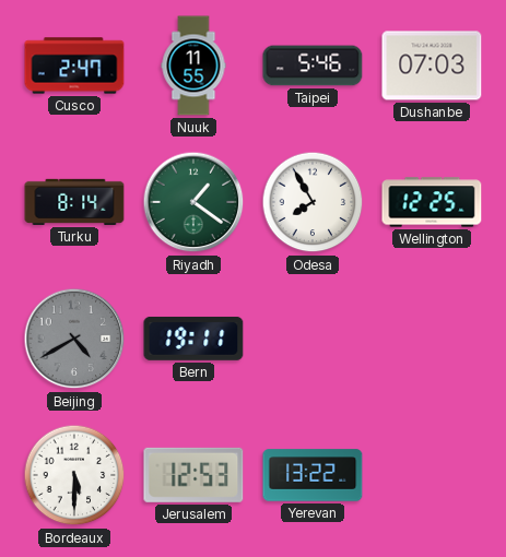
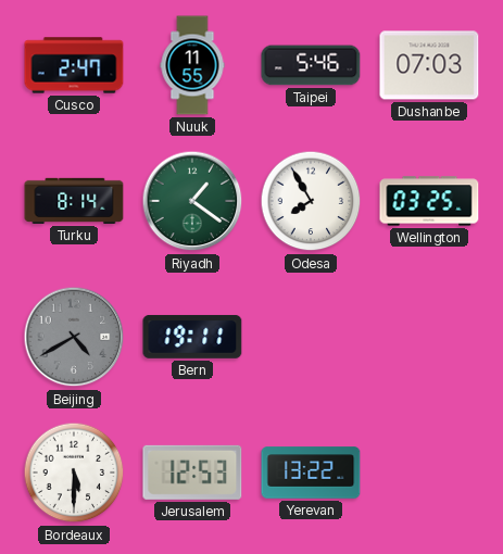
Wellington: 12:25 -> 03:25 (429, 201)
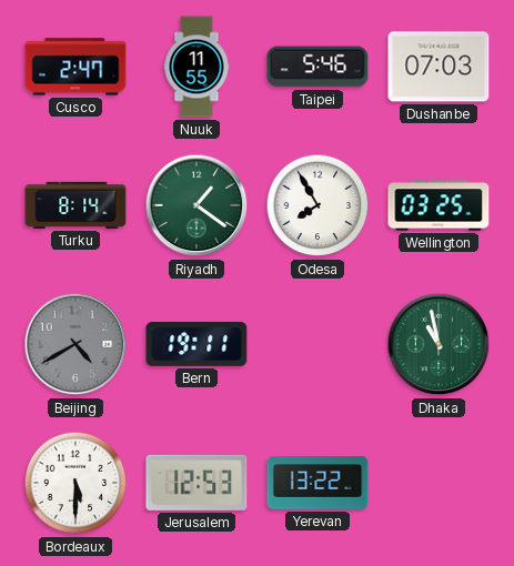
Dhaka: none -> 10:58 (439, 344)
